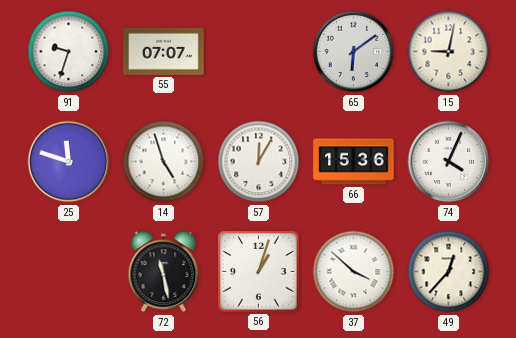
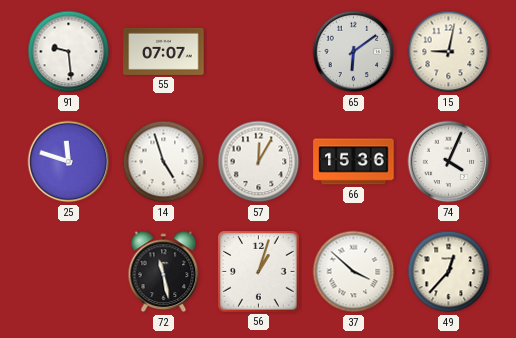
91: 9:33 -> 9:29 (69, 52)
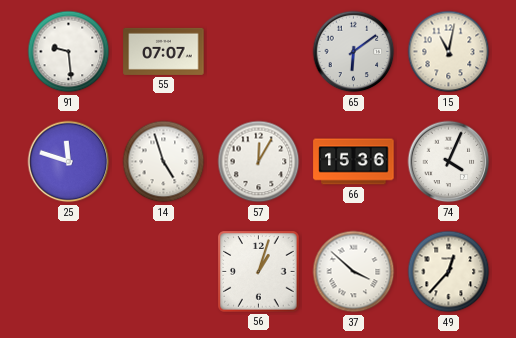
15: 9:02 -> 11:02 (449, 52)
72: 11:28 -> none (164, 272)
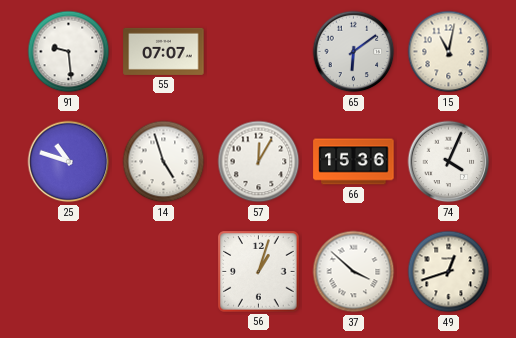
25: 11:48 -> 10:48 (69, 162)
49: 12:37 -> 12:42 (449, 272)
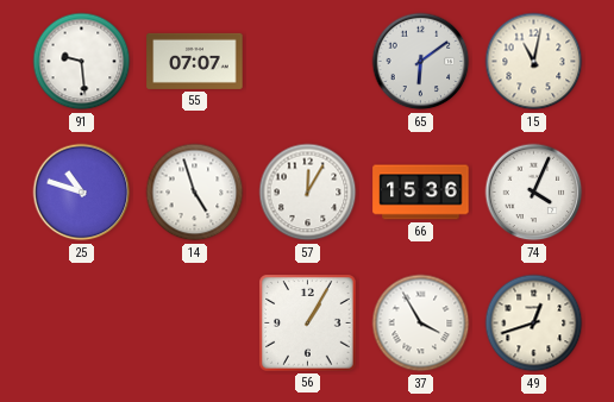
56: 1:03 -> 1:05 (308, 324)
37: 3:52 -> 3:55 (421, 324)
